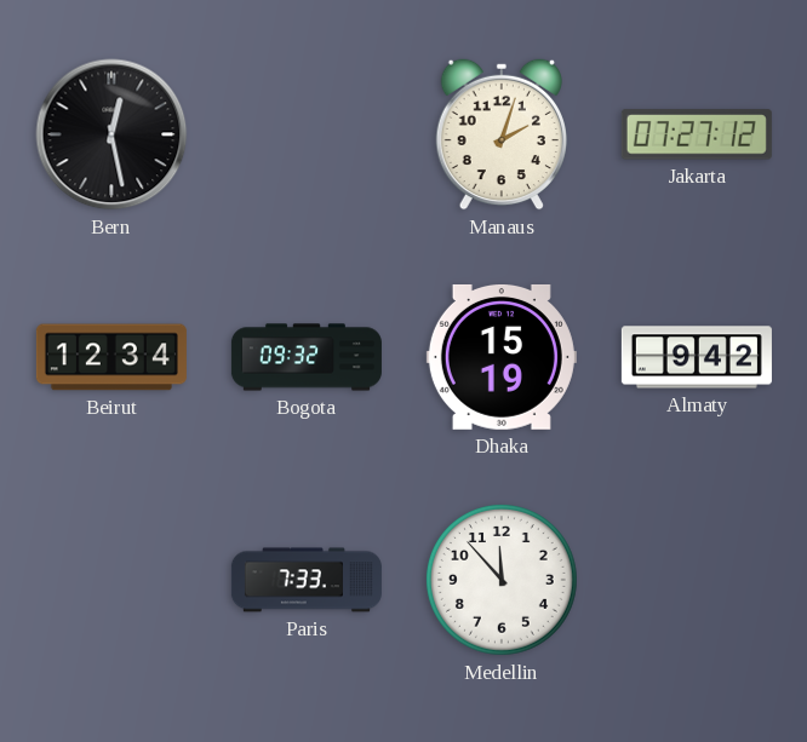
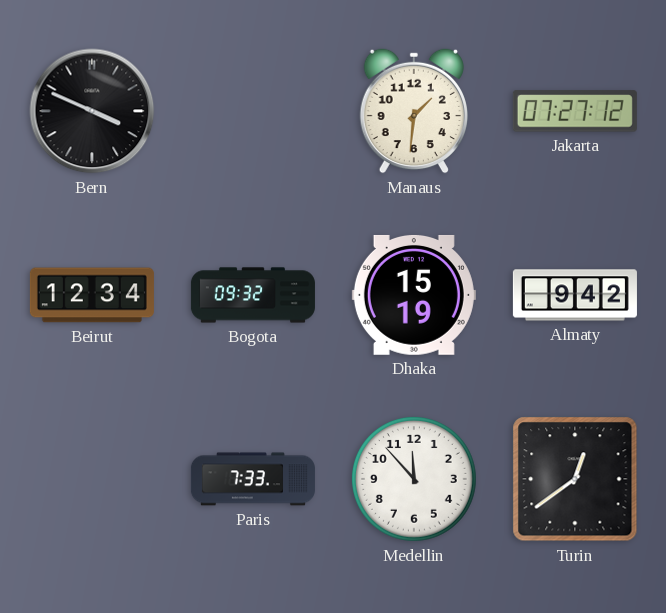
Bern: 12:28 -> 3:49 (92, 111)
Manaus: 2:03 -> 1:31 (413, 111)
Turin: none -> 12:39 (575, 479)
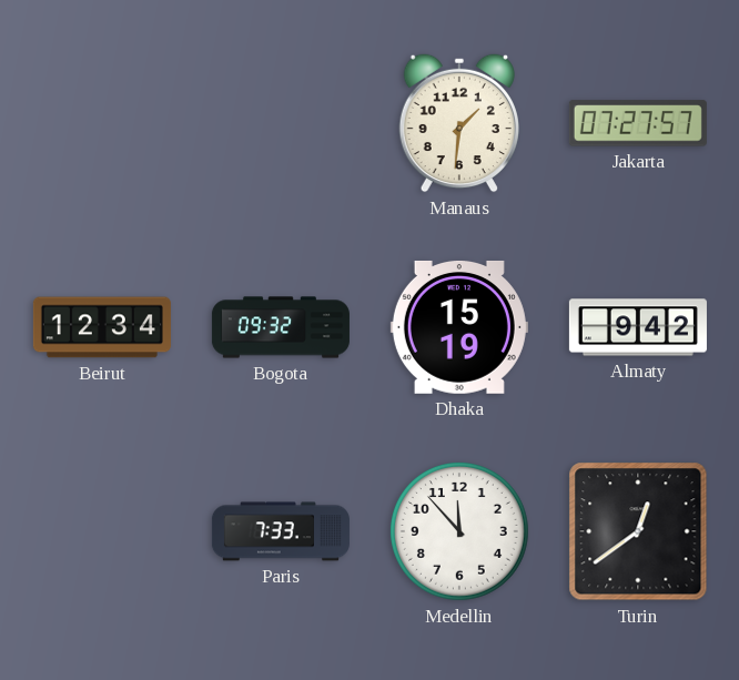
Bern: 3:49 -> none (92, 111)
Jakarta: 07:27:12 -> 07:27:57 (638, 123)
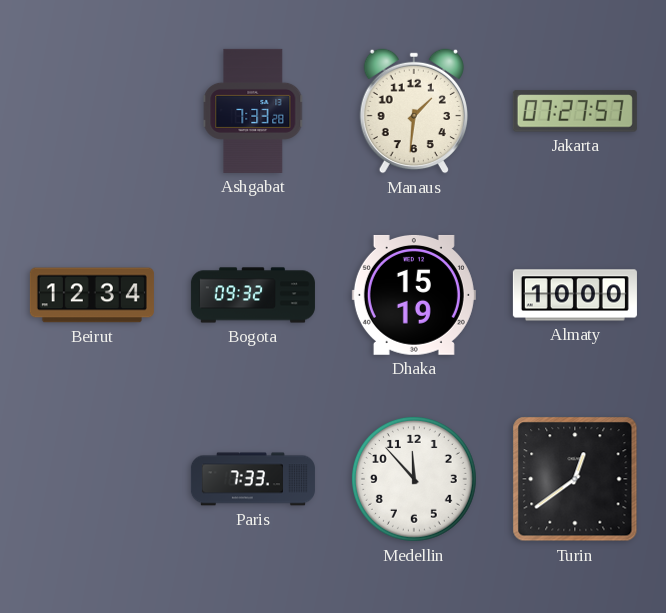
Ashgabat: none -> 7:33 (253, 111)
Almaty: 9:42 -> 10:00 (575, 295)
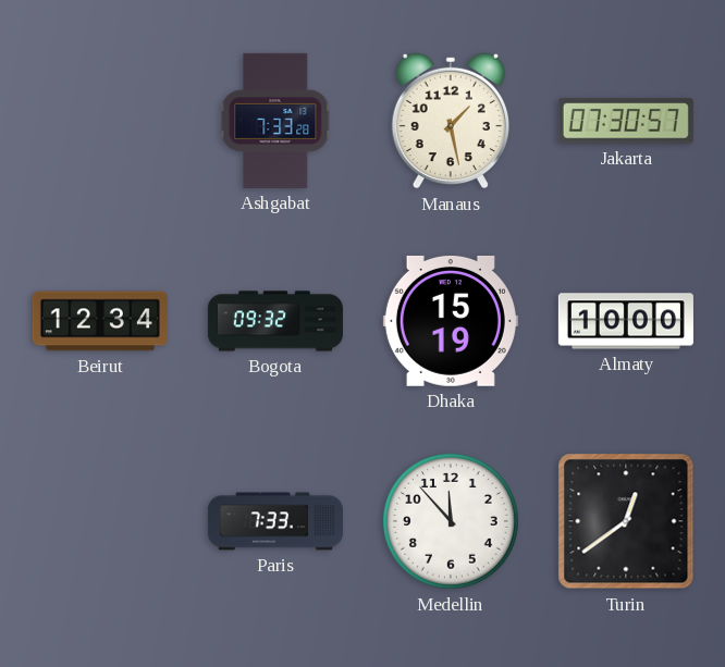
Manaus: 1:31 -> 1:28 (450, 121)
Jakarta: 07:27 -> 07:30 (626, 121)
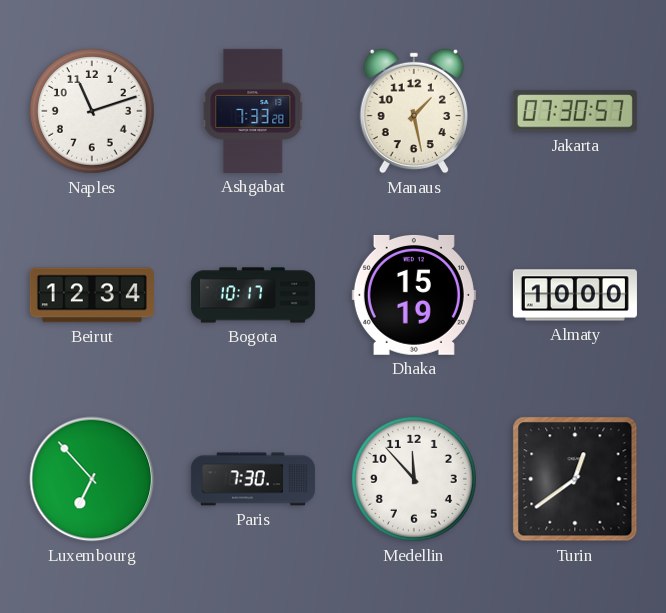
Naples: none -> 11:12 (93, 112)
Bogota: 09:32 -> 10:17 (253, 295)
Luxembourg: none -> 6:53 (92, 479)
Paris: 7:33 -> 7:30 (253, 479)
